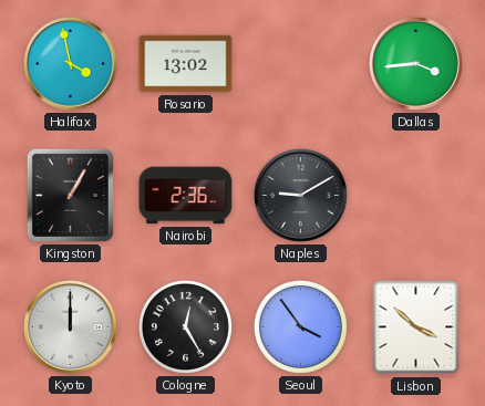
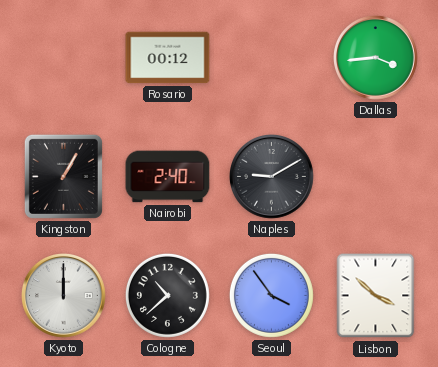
Halifax: 3:58 -> none (71, 64)
Rosario: 13:02 -> 00:12 (168, 58)
Nairobi: 2:36 -> 2:40 (168, 177)
Cologne: 12:25 -> 10:38 (167, 295)
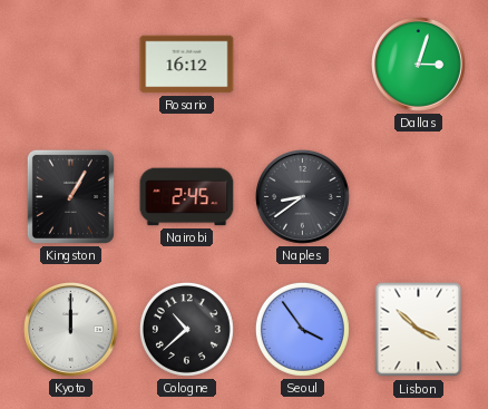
Rosario: 00:12 -> 16:12 (187, 65)
Dallas: 3:44 -> 3:03 (419, 65)
Nairobi: 2:40 -> 2:45 (187, 197)
Naples: 9:10 -> 8:39 (303, 197)
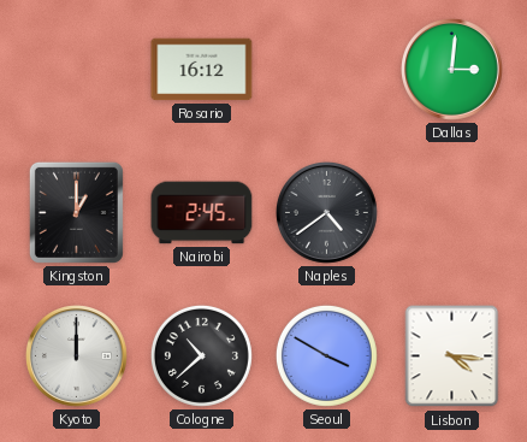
Dallas: 3:03 -> 3:01 (452, 70)
Kingston: 1:05 -> 1:00 (76, 212)
Naples: 8:39 -> 4:39 (327, 213)
Seoul: 3:54 -> 3:50 (326, 355)
Lisbon: 3:52 -> 4:16 (452, 356)
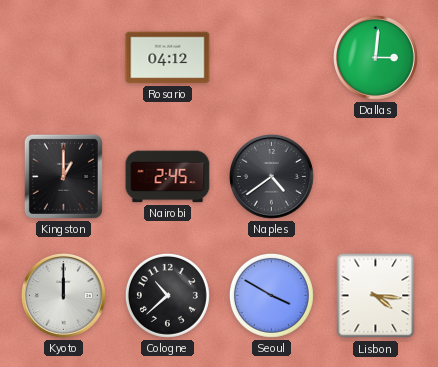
Rosario: 16:12 -> 04:12 (168, 58)
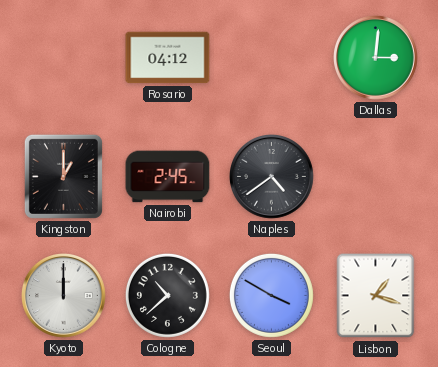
Lisbon: 4:16 -> 1:18 (376, 296)
